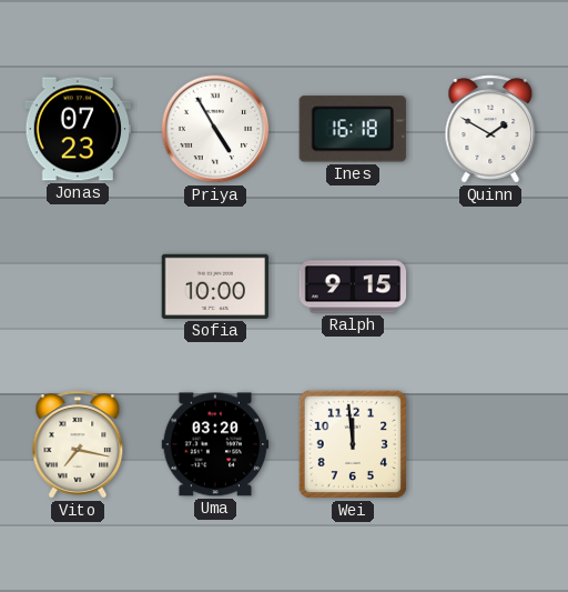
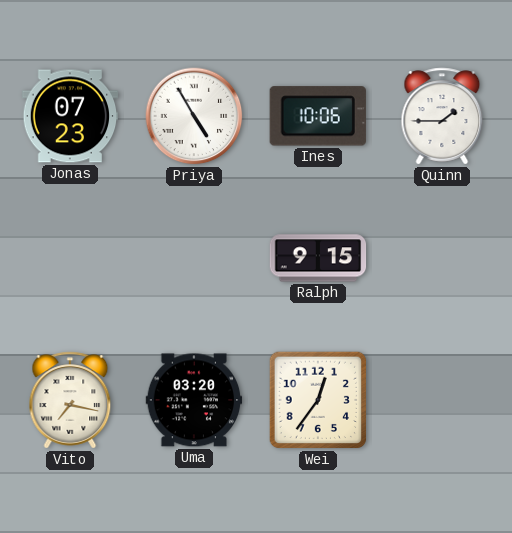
Ines: 16:18 -> 10:06 (318, 116)
Quinn: 1:50 -> 1:45 (442, 116)
Sofia: 10:00 -> none (215, 287)
Wei: 11:59 -> 12:36 (318, 400)
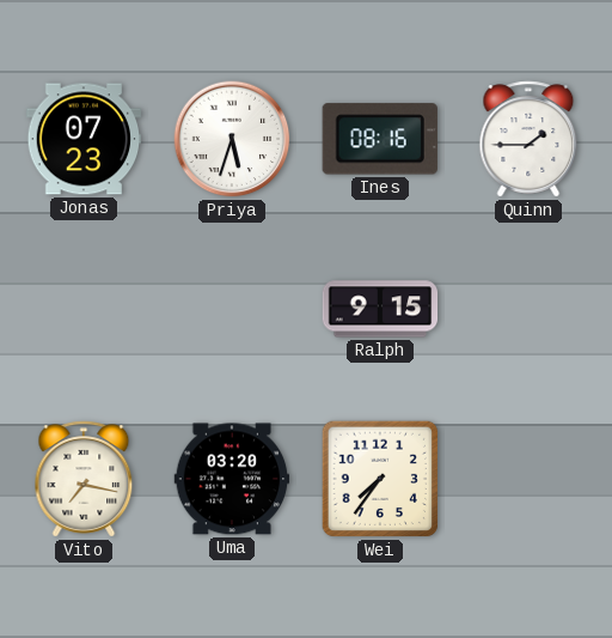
Priya: 4:55 -> 5:33 (232, 139)
Ines: 10:06 -> 08:16 (380, 139)
Wei: 12:36 -> 7:36 (380, 479)
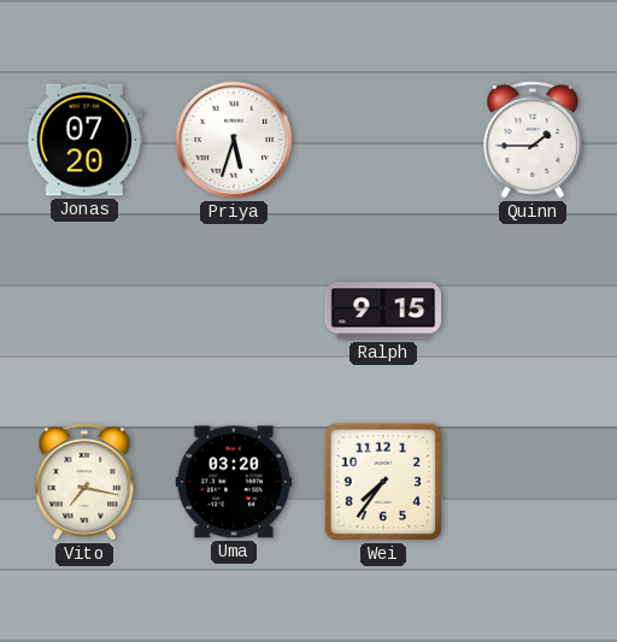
Jonas: 07:23 -> 07:20 (84, 140)
Ines: 08:16 -> none (380, 139)
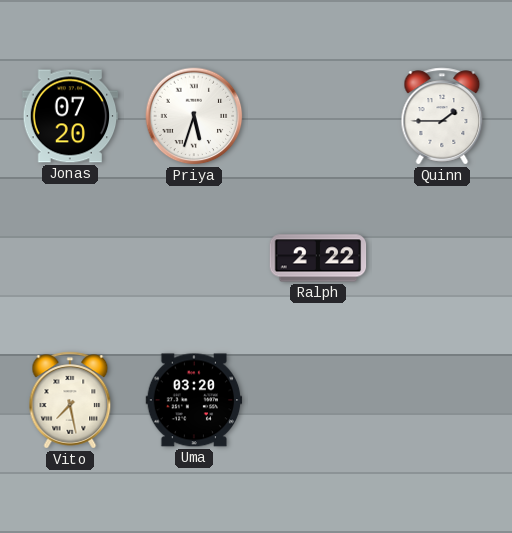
Ralph: 9:15 -> 2:22 (318, 258)
Vito: 7:17 -> 7:28 (70, 400)
Wei: 7:36 -> none (383, 482)
